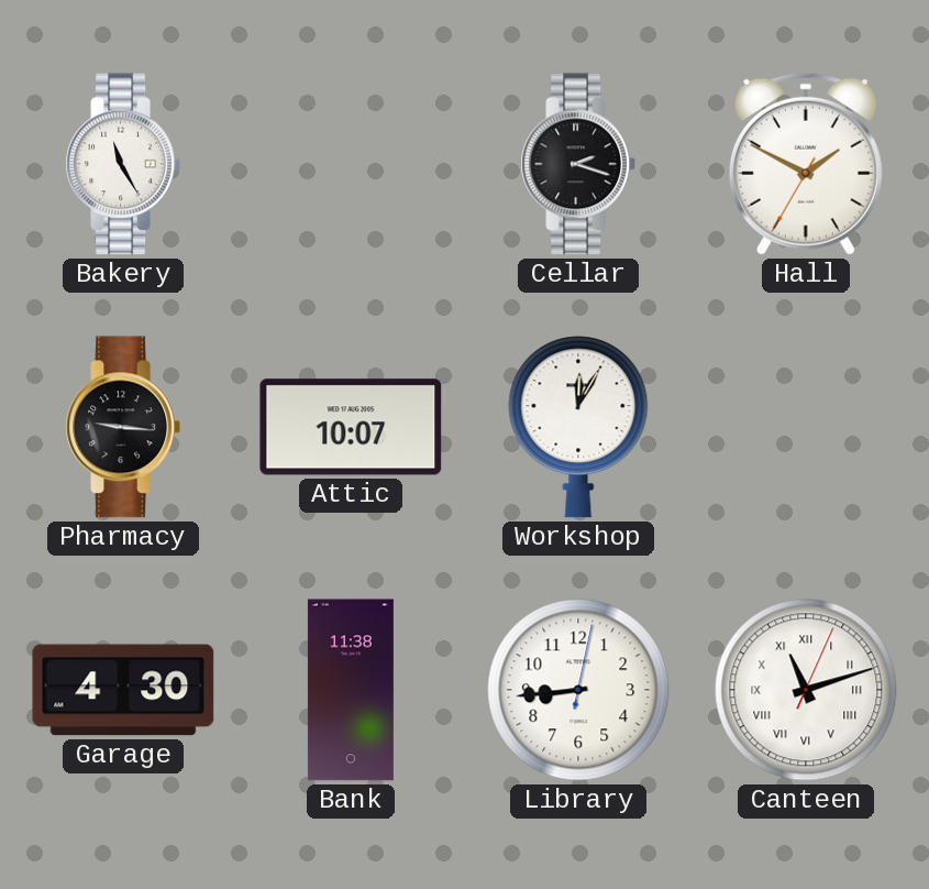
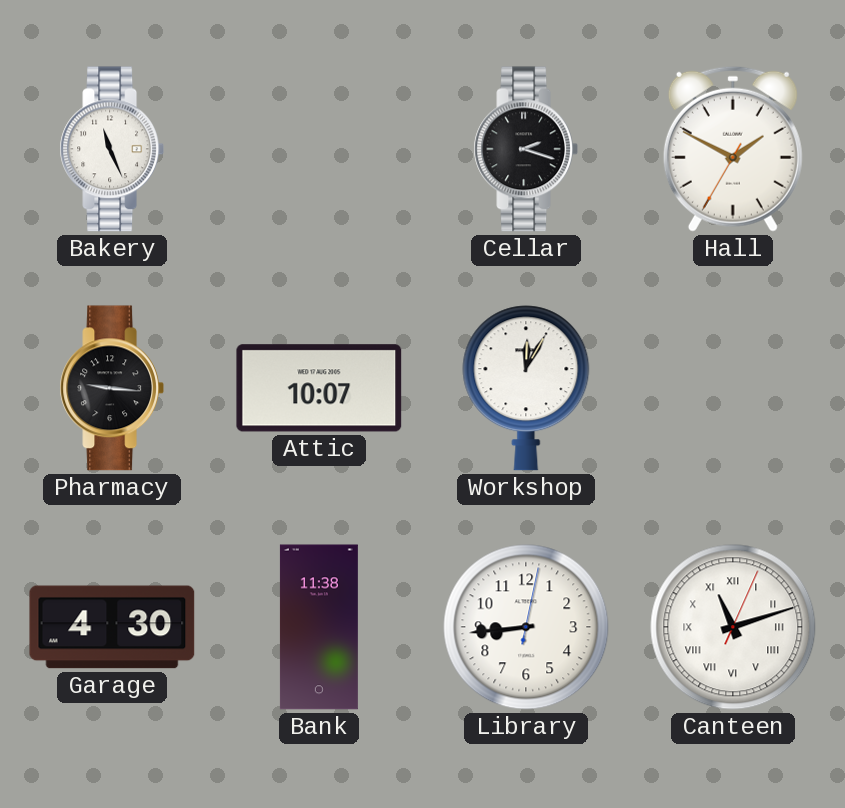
Bakery: 11:25 -> 11:26 (111, 149)
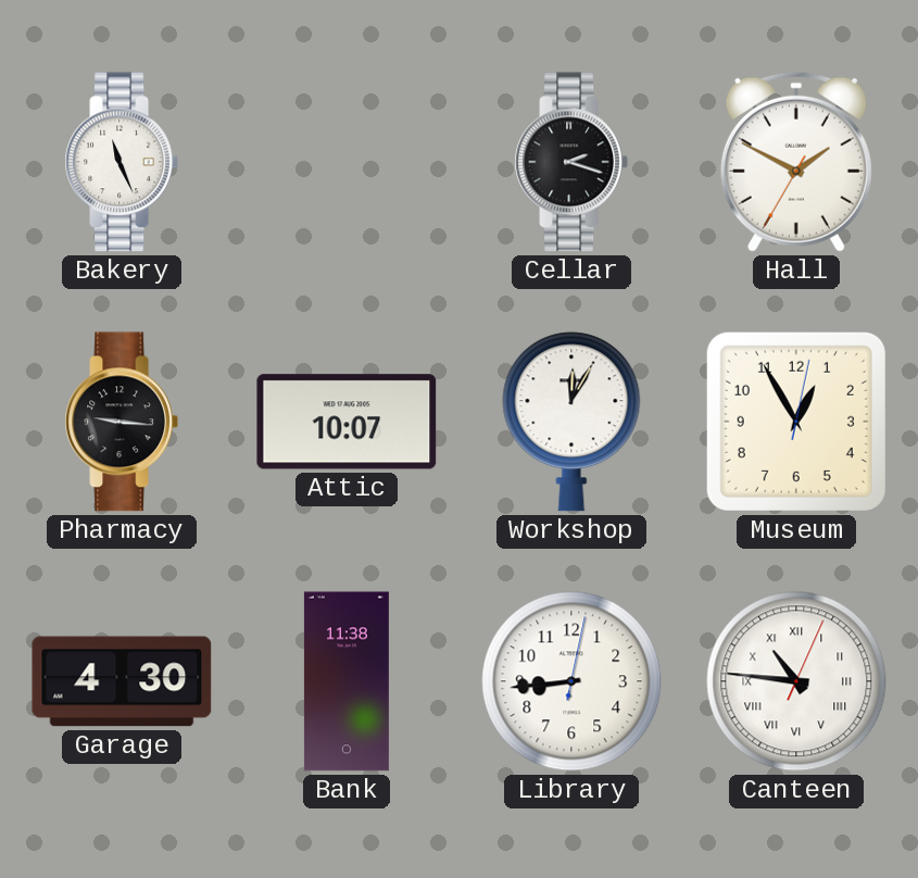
Museum: none -> 12:55 (796, 422)
Canteen: 11:12 -> 10:46 (796, 681)
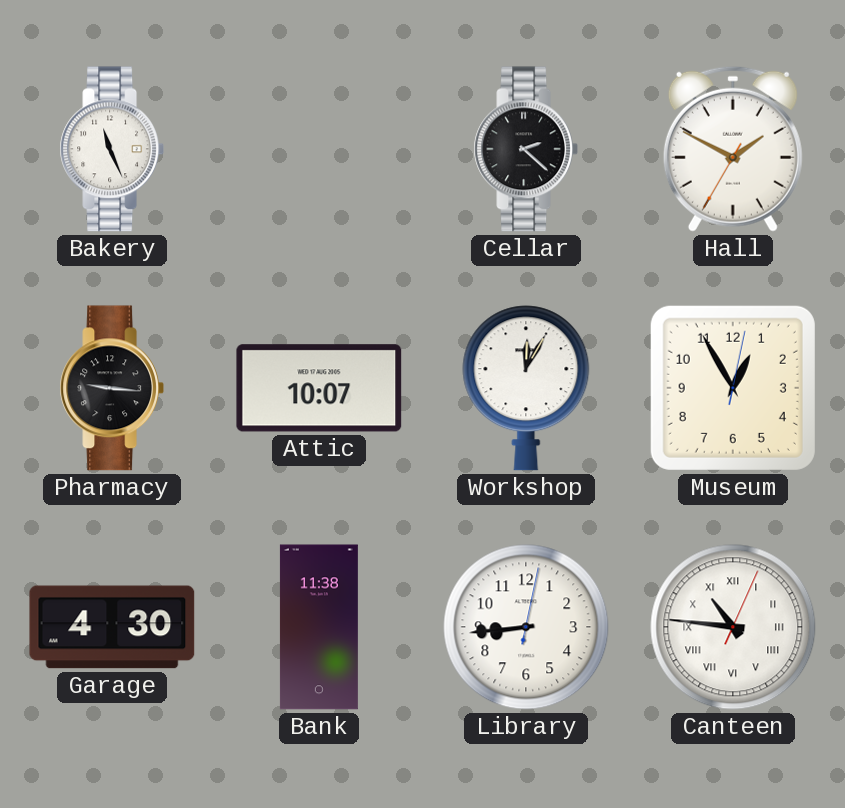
Cellar: 2:18 -> 2:22 (525, 149)
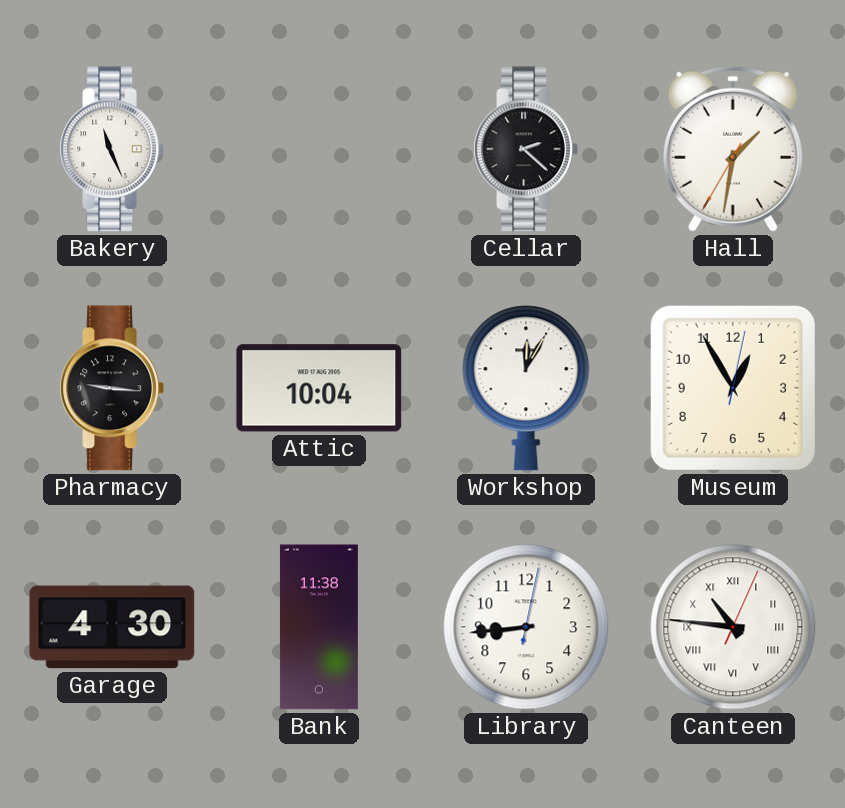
Hall: 1:49 -> 1:31 (733, 149)
Attic: 10:07 -> 10:04 (319, 388)
